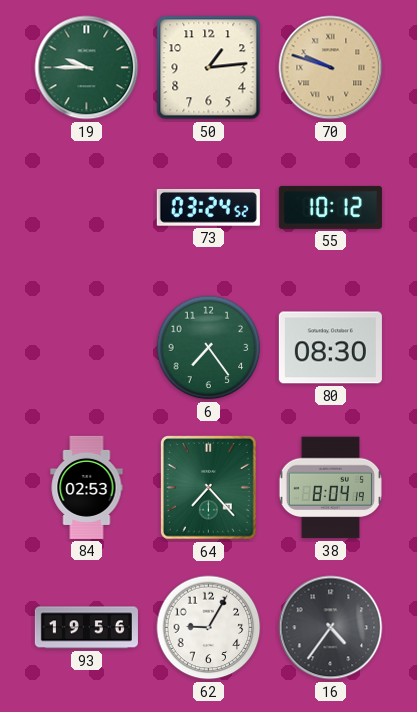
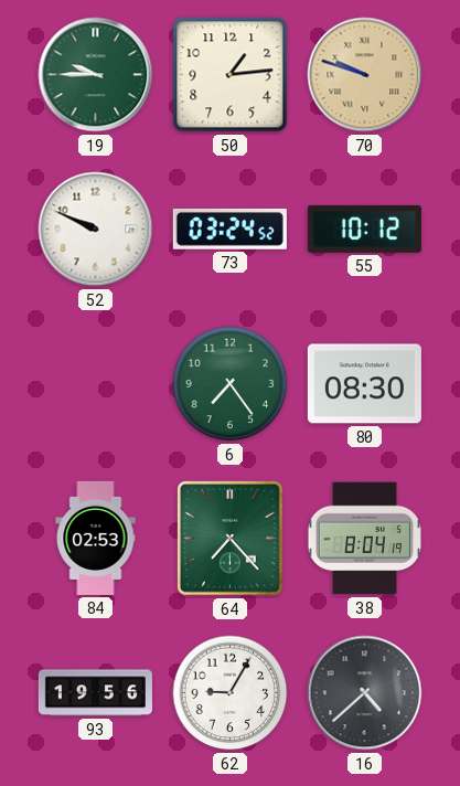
52: none -> 9:49 (96, 230)
16: 4:36 -> 4:38 (365, 693)
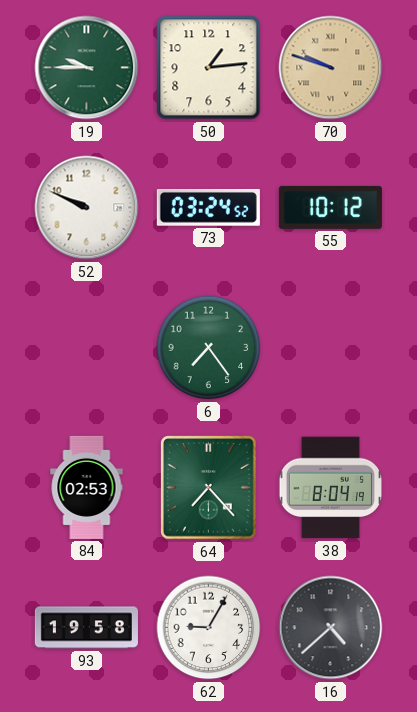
80: 08:30 -> none (364, 384)
93: 19:56 -> 19:58 (86, 628)
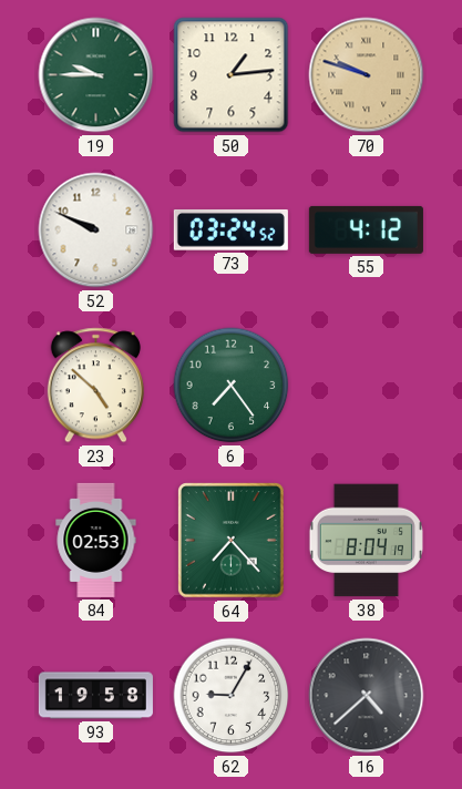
55: 10:12 -> 4:12 (366, 229)
23: none -> 4:52 (95, 386)
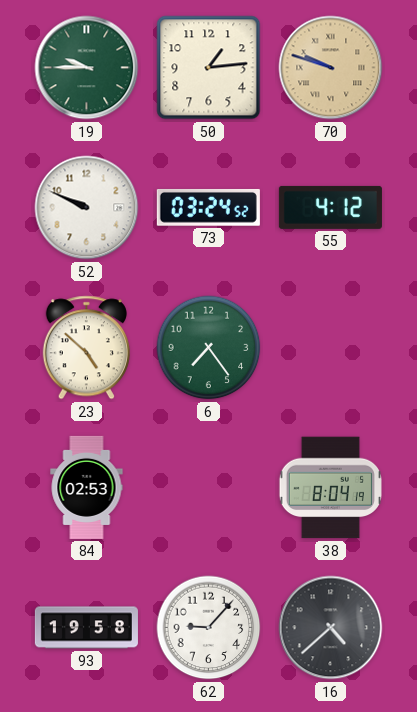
64: 7:23 -> none (232, 541)
62: 9:05 -> 9:07 (209, 628)
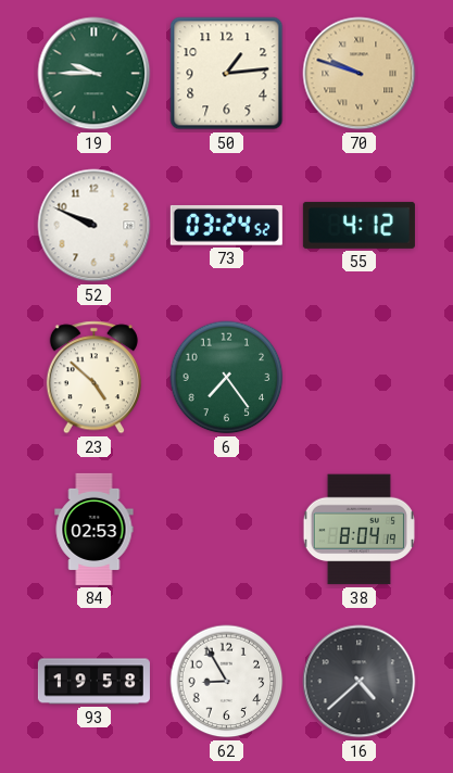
62: 9:07 -> 8:55 (227, 682)
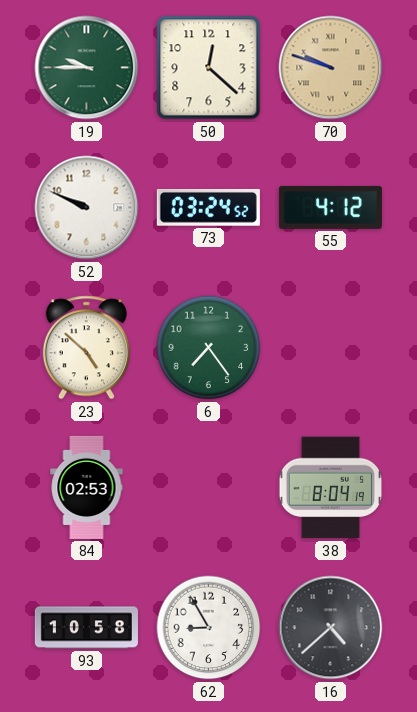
50: 1:14 -> 12:22 (209, 68)
93: 19:58 -> 10:58 (86, 628)
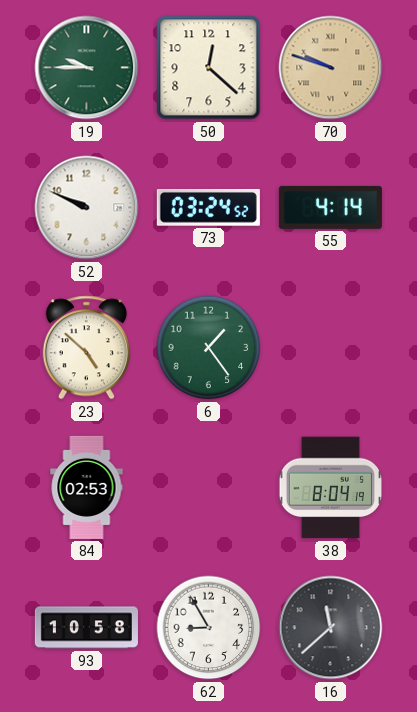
55: 4:12 -> 4:14 (330, 207)
6: 7:24 -> 1:24 (209, 348)
16: 4:38 -> 11:38 (331, 628)
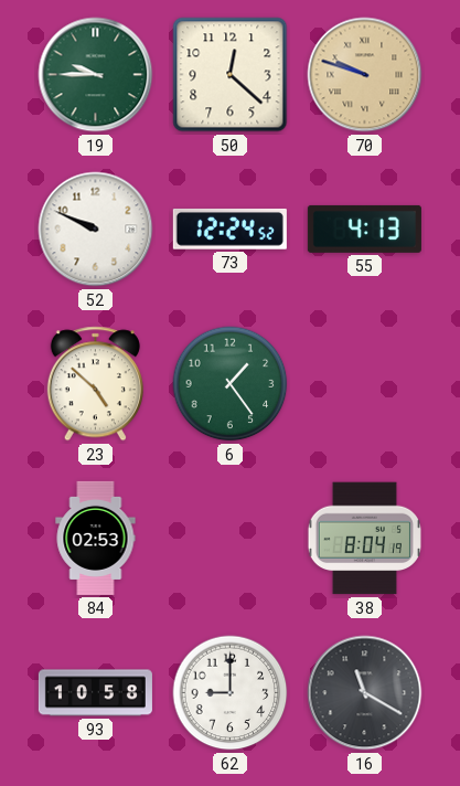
73: 03:24 -> 12:24 (229, 229)
55: 4:14 -> 4:13 (364, 229)
62: 8:55 -> 9:00 (231, 693)
16: 11:38 -> 11:20 (365, 693)
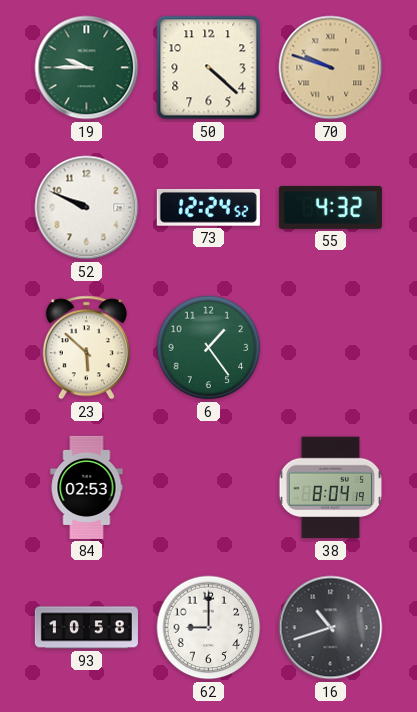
50: 12:22 -> 4:22 (209, 68)
55: 4:13 -> 4:32 (330, 207)
23: 4:52 -> 5:52 (86, 348)
16: 11:20 -> 10:42 (331, 628)
